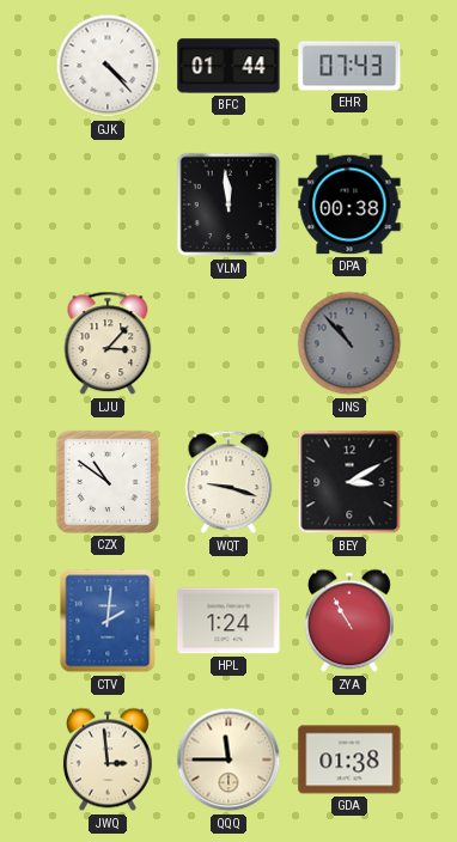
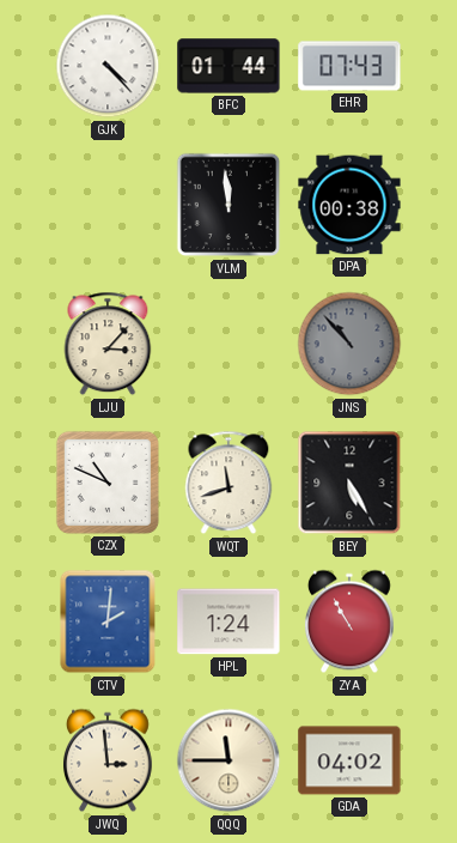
CZX: 10:51 -> 10:49 (108, 483)
WQT: 9:18 -> 11:42 (228, 483)
BEY: 3:10 -> 5:25 (349, 483)
GDA: 01:38 -> 04:02 (349, 760)
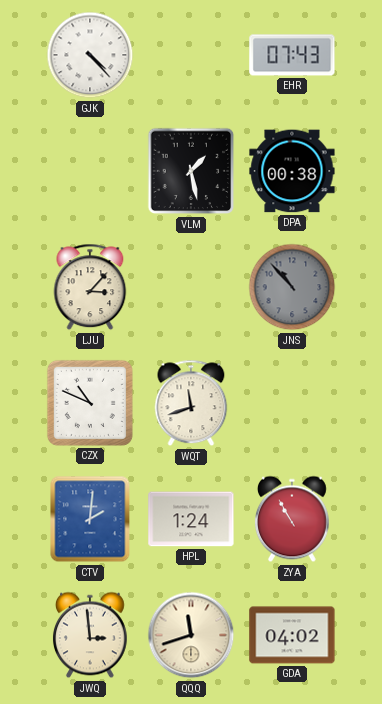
BFC: 01:44 -> none (228, 66)
VLM: 11:59 -> 1:28 (191, 171)
BEY: 5:25 -> none (349, 483)
QQQ: 11:45 -> 11:42 (191, 635)
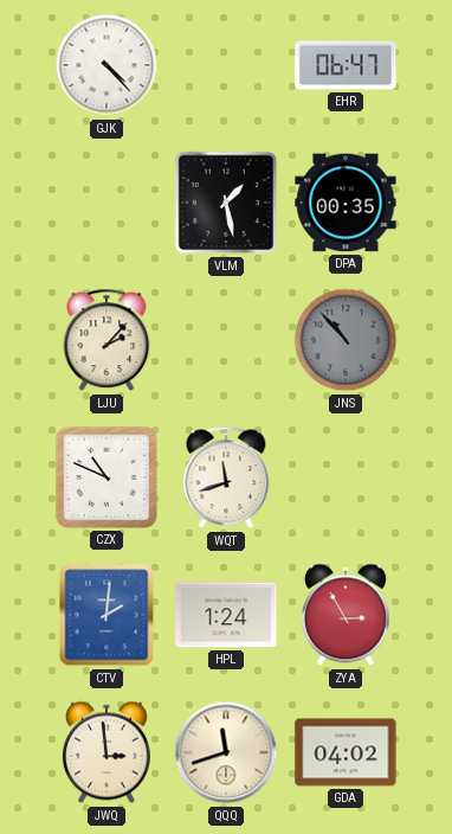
EHR: 07:43 -> 06:47 (346, 65)
DPA: 00:38 -> 00:35 (346, 203)
LJU: 3:07 -> 2:07 (106, 340)
ZYA: 10:55 -> 2:55 (346, 615)
